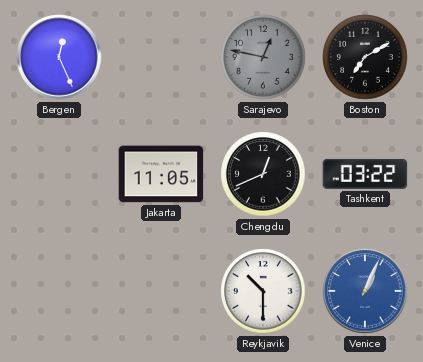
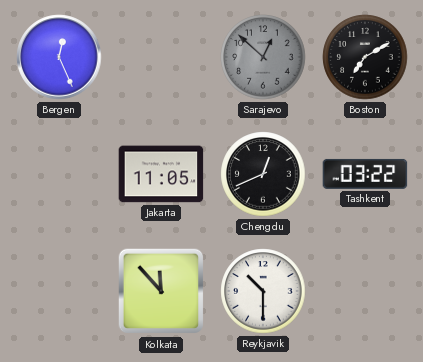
Sarajevo: 12:47 -> 12:52 (263, 57)
Kolkata: none -> 11:53 (161, 291)
Venice: 1:04 -> none (365, 291)
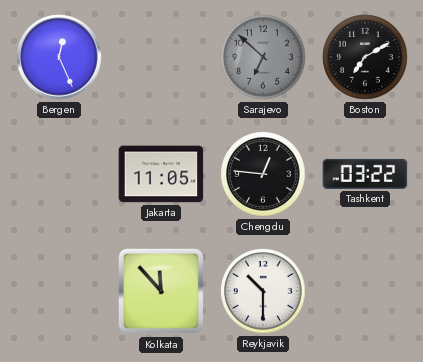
Sarajevo: 12:52 -> 6:52 (263, 57)
Chengdu: 12:41 -> 12:46 (263, 174)
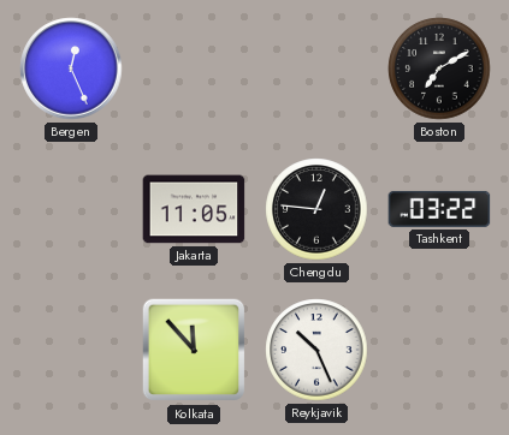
Sarajevo: 6:52 -> none (263, 57)
Reykjavik: 10:30 -> 10:26 (316, 350)
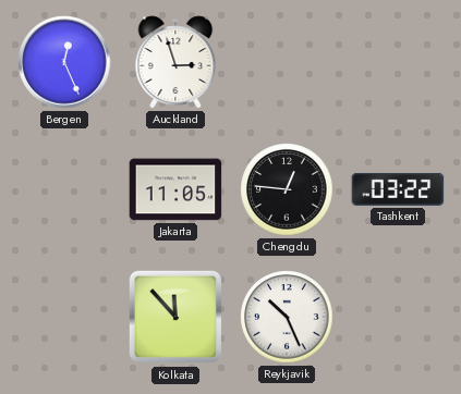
Auckland: none -> 2:57 (175, 62)
Boston: 7:10 -> none (439, 68)
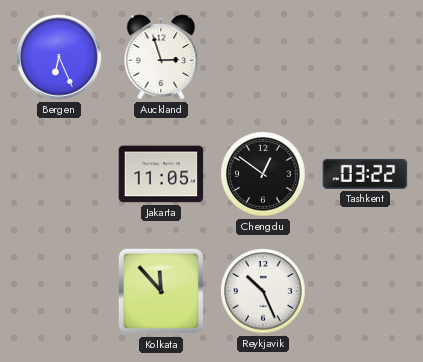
Bergen: 12:26 -> 6:26 (59, 57)
Chengdu: 12:46 -> 12:51 (263, 174)
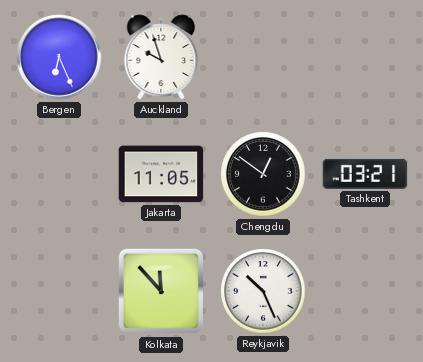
Auckland: 2:57 -> 9:57 (161, 57)
Tashkent: 03:22 -> 03:21 (365, 174)
